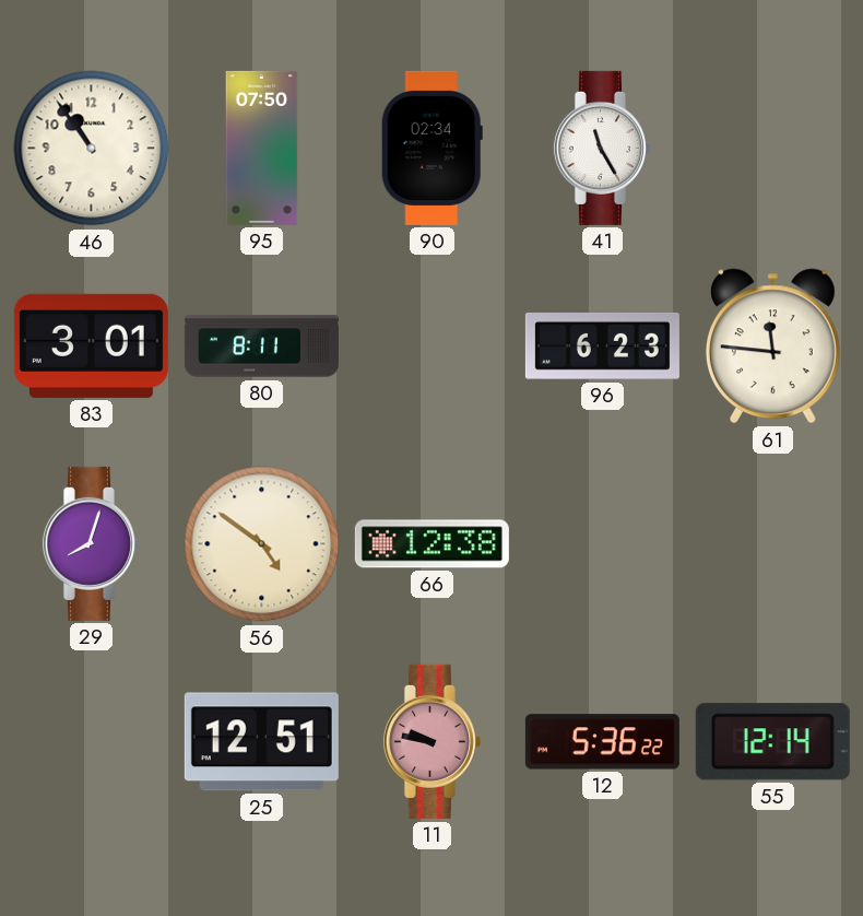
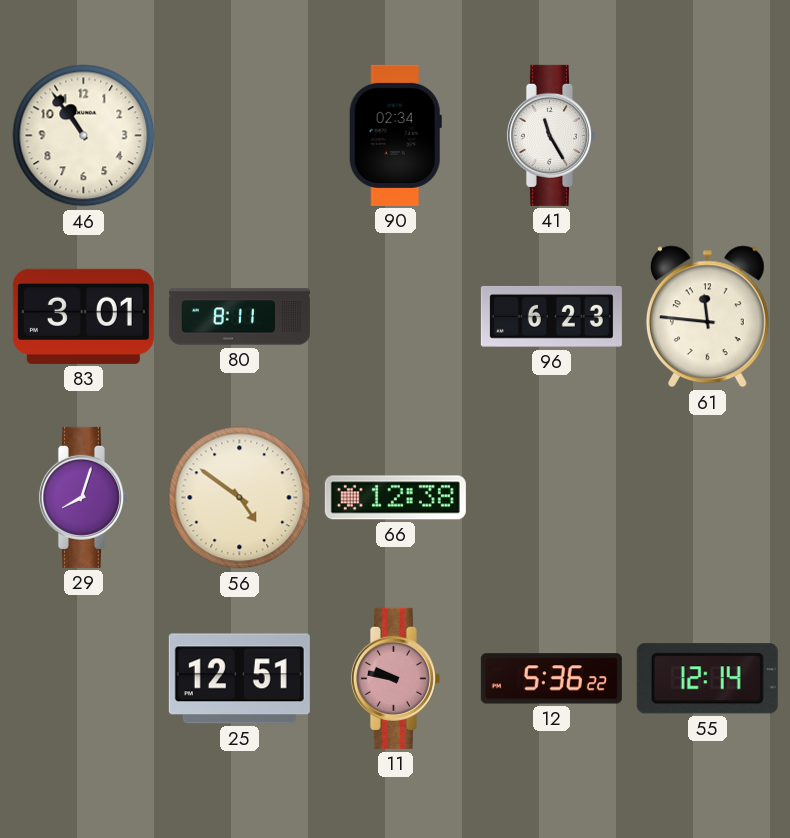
95: 07:50 -> none (262, 148)
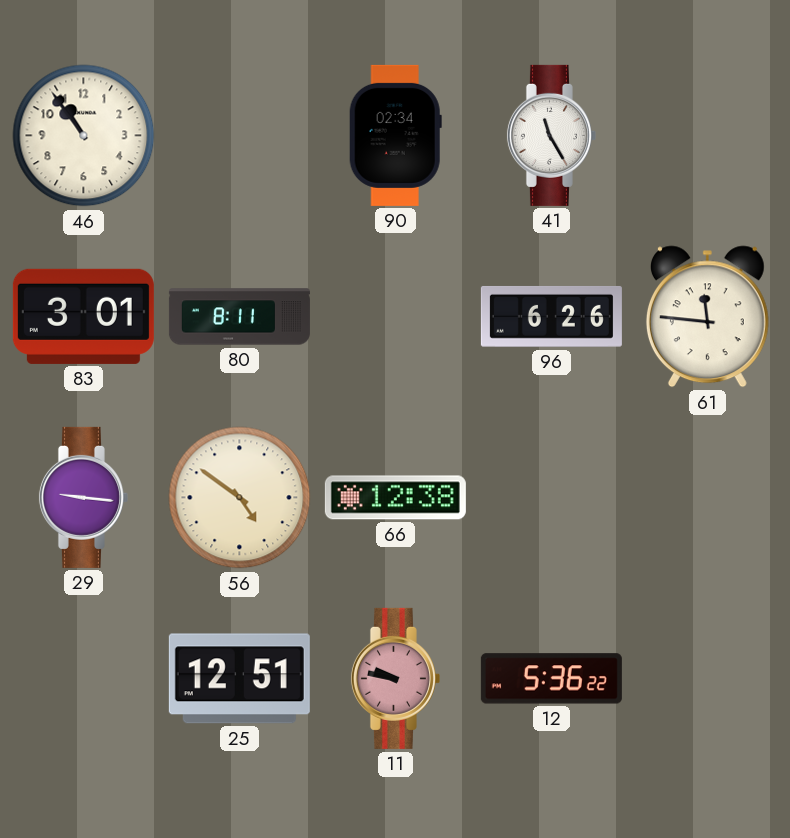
96: 6:23 -> 6:26 (551, 316)
29: 8:03 -> 9:16 (83, 497)
55: 12:14 -> none (707, 679)
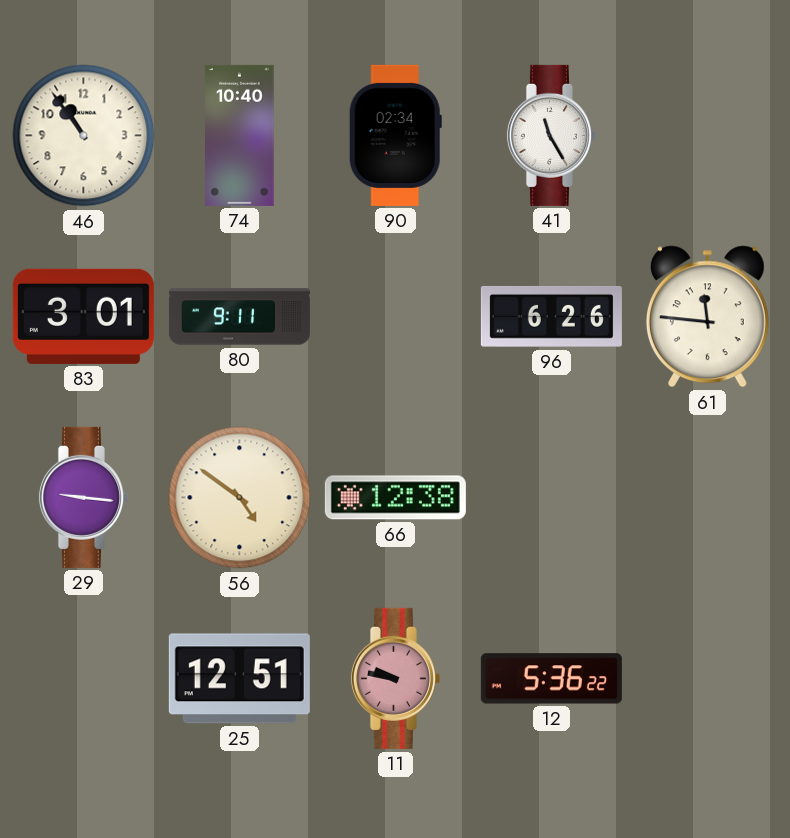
74: none -> 10:40 (240, 135)
80: 8:11 -> 9:11 (239, 317)
